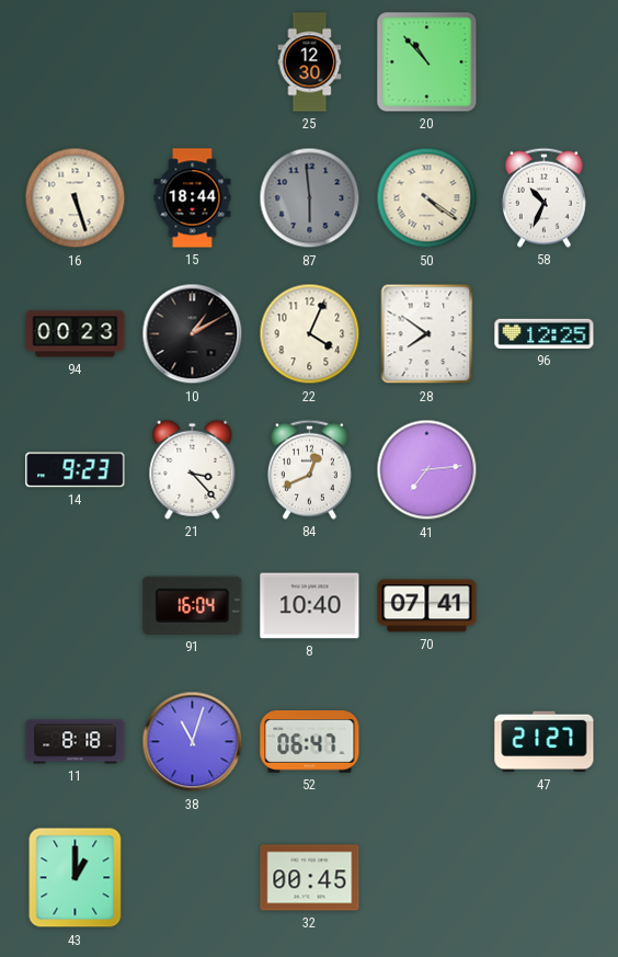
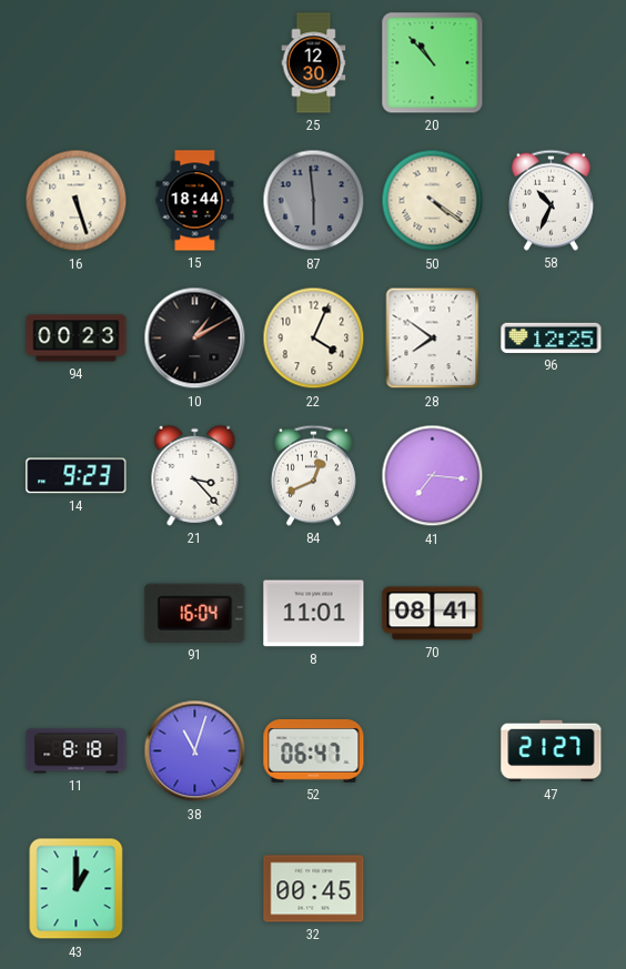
41: 7:14 -> 7:16 (433, 476)
8: 10:40 -> 11:01 (314, 614)
70: 07:41 -> 08:41 (433, 614)
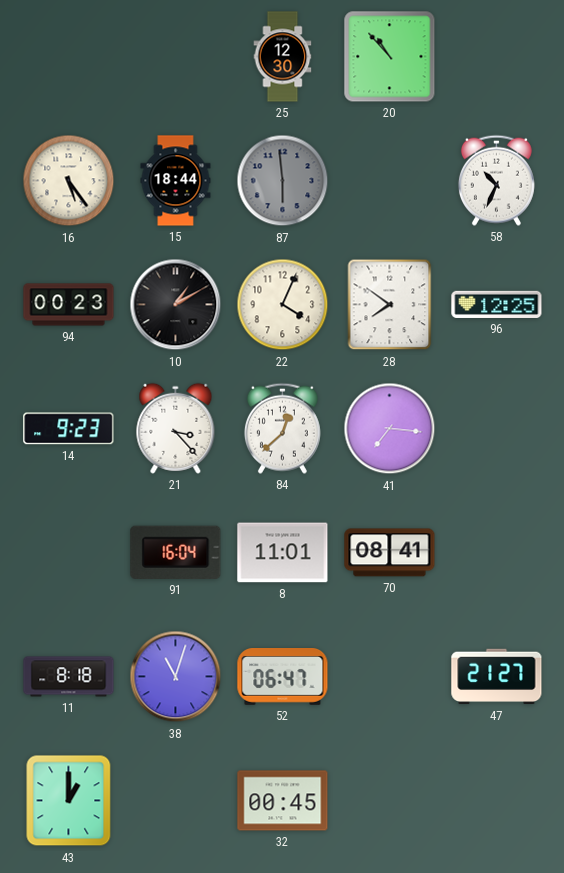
16: 5:27 -> 5:24 (69, 181)
50: 4:21 -> none (433, 201)
84: 12:41 -> 12:38 (282, 428)
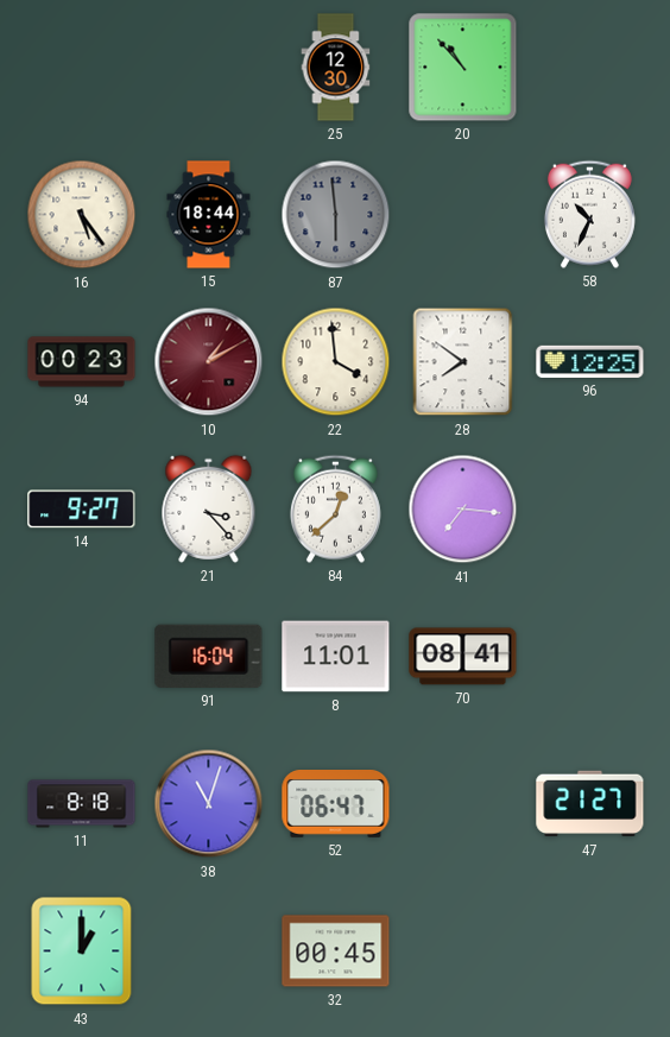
10 dial: black -> burgundy (209, 362)
22: 4:04 -> 3:59 (336, 362)
14: 9:23 -> 9:27 (82, 510)
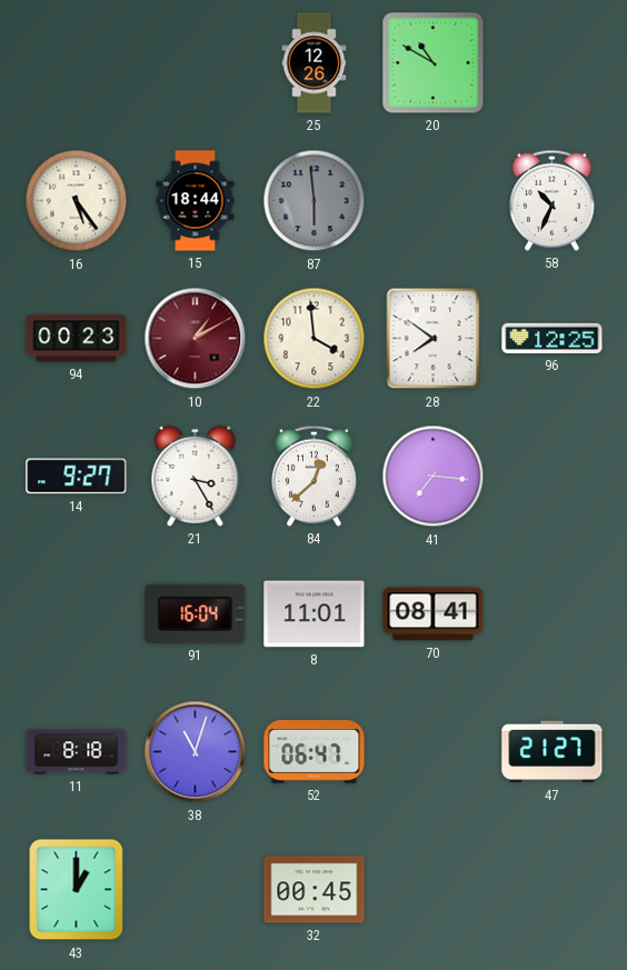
25: 12:30 -> 12:26 (315, 63)
20: 10:53 -> 10:50 (434, 63)
21: 3:23 -> 3:25 (196, 476)
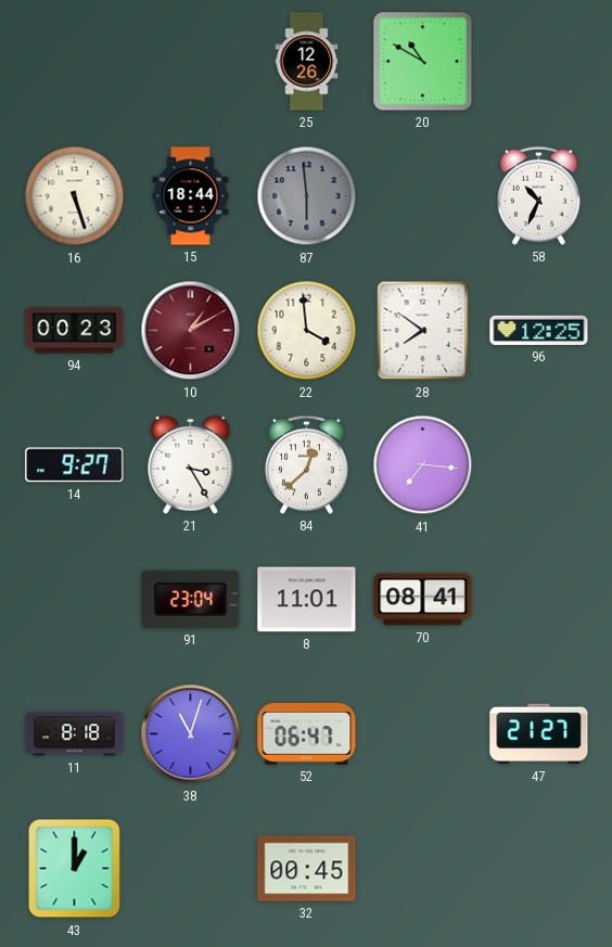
16: 5:24 -> 5:27 (75, 196)
91: 16:04 -> 23:04 (191, 599)
